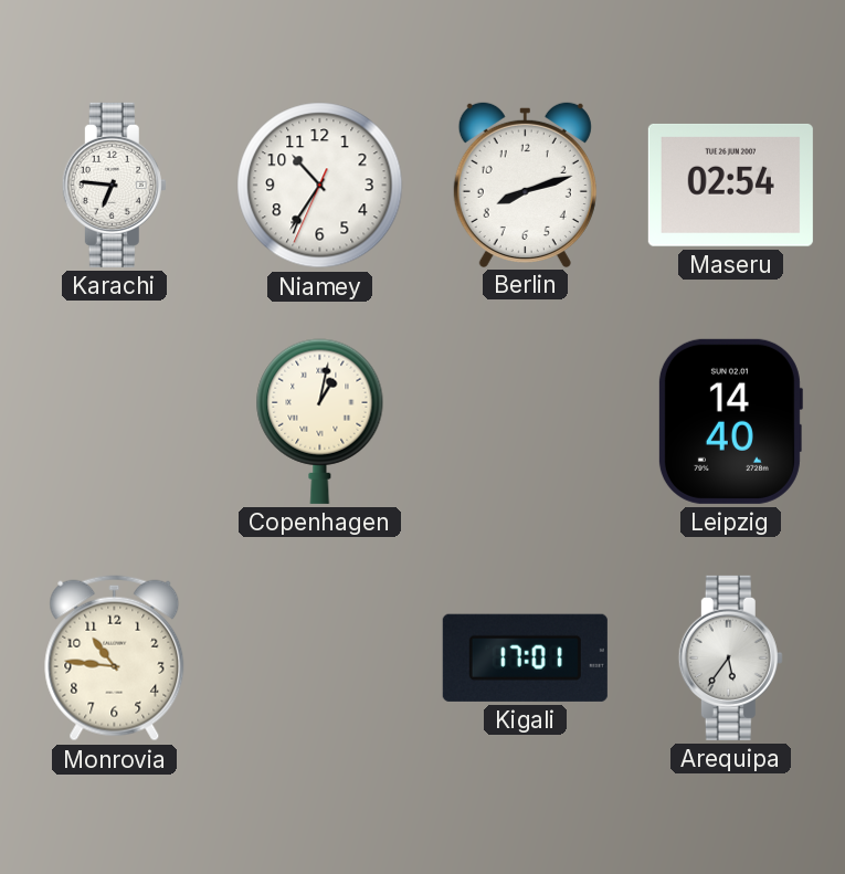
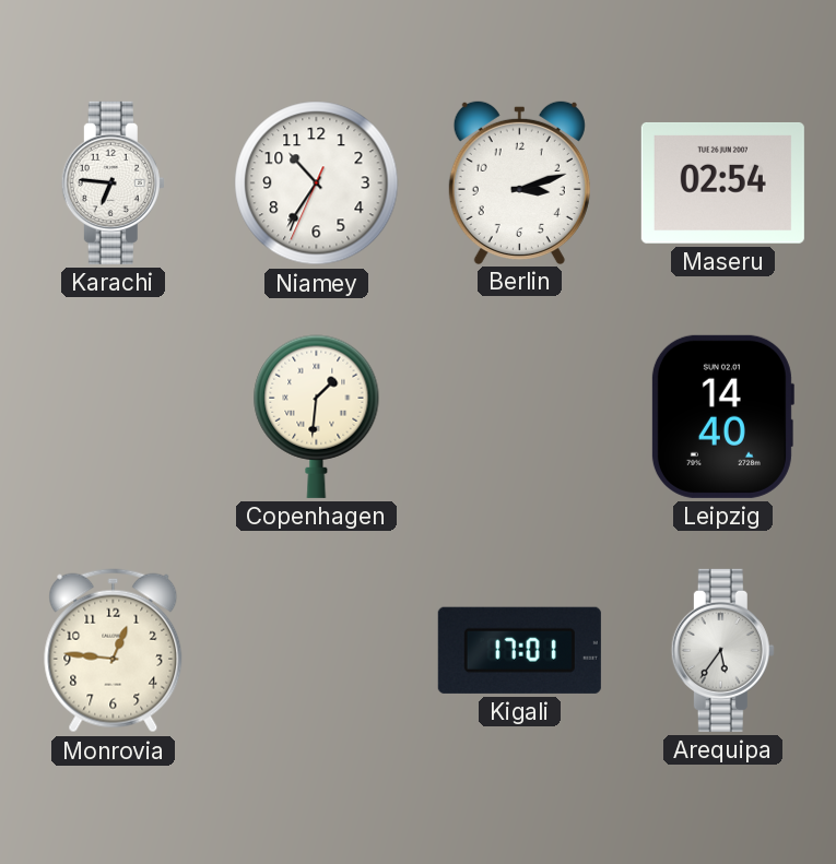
Berlin: 8:12 -> 3:12 (519, 181)
Copenhagen: 1:02 -> 1:31 (317, 416)
Monrovia: 10:46 -> 12:46 (114, 651)
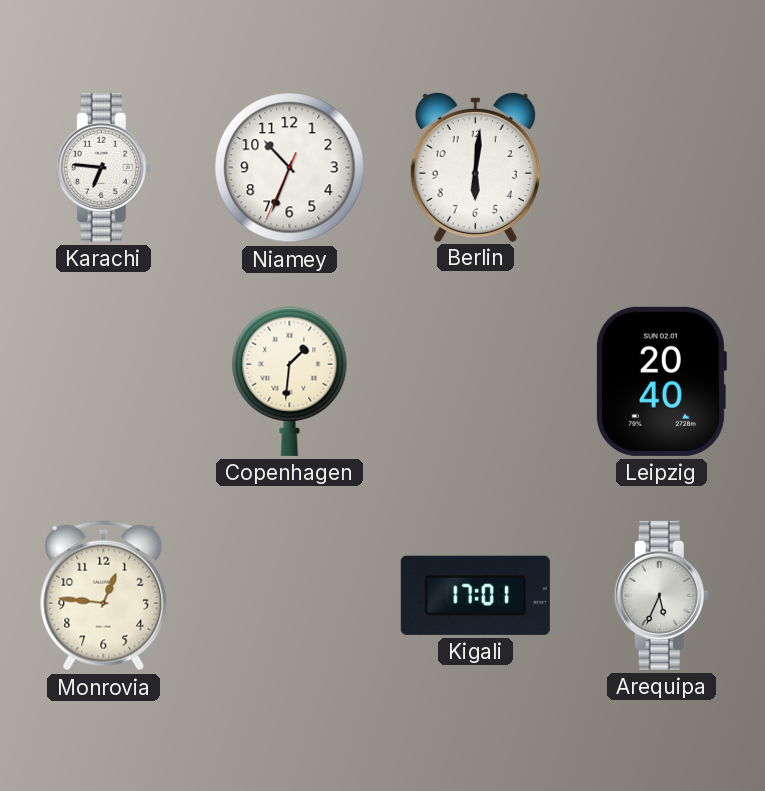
Niamey: 10:35 -> 10:33 (290, 168)
Berlin: 3:12 -> 6:01 (475, 166)
Maseru: 02:54 -> none (722, 182)
Leipzig: 14:40 -> 20:40 (661, 381)
Arequipa: 5:36 -> 5:34 (661, 595)
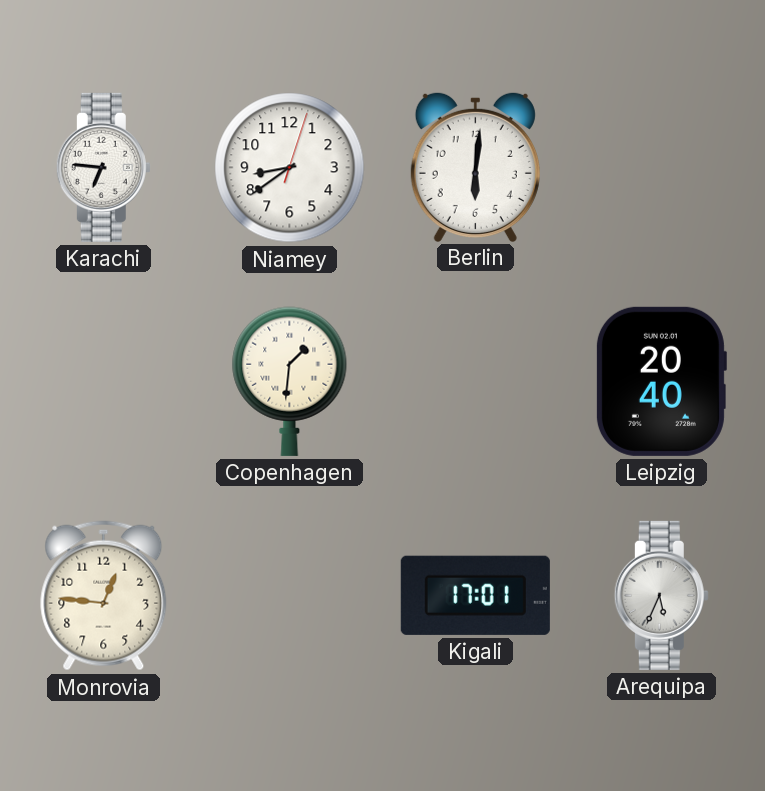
Niamey: 10:33 -> 8:39 (290, 168)
